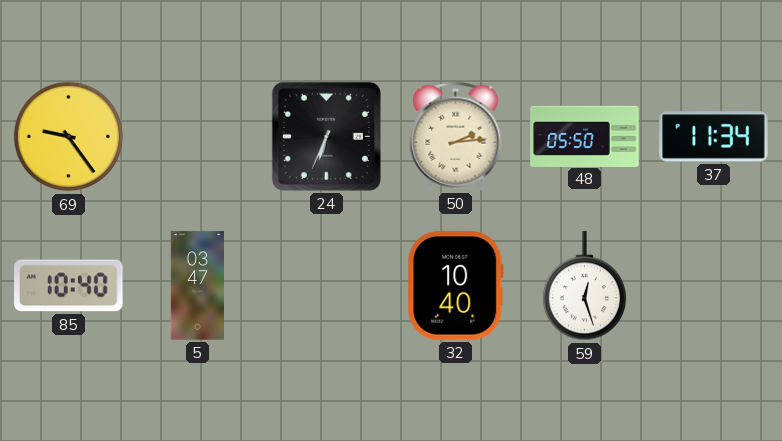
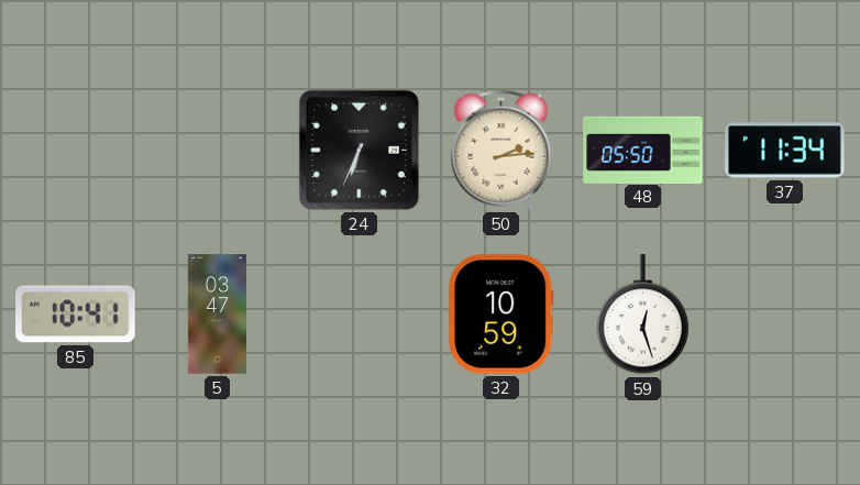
69: 9:24 -> none (69, 137)
85: 10:40 -> 10:41 (76, 315)
32: 10:40 -> 10:59 (501, 315)
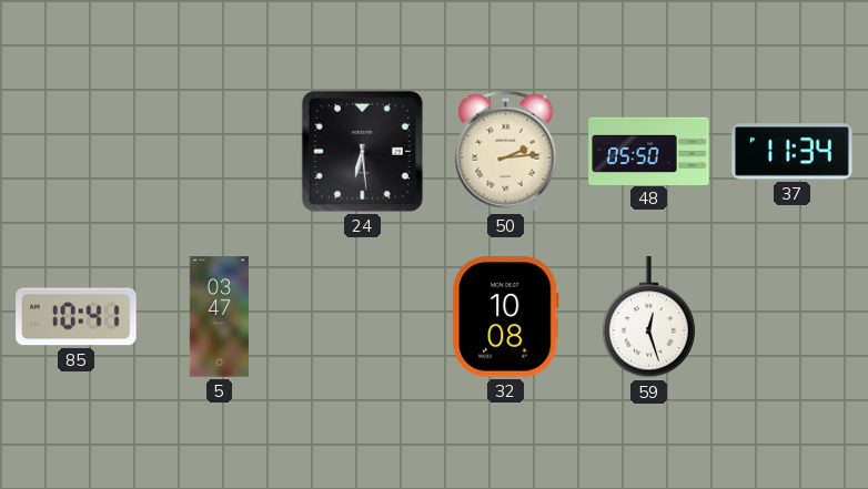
24: 6:34 -> 6:29 (362, 151)
32: 10:59 -> 10:08 (506, 317)
